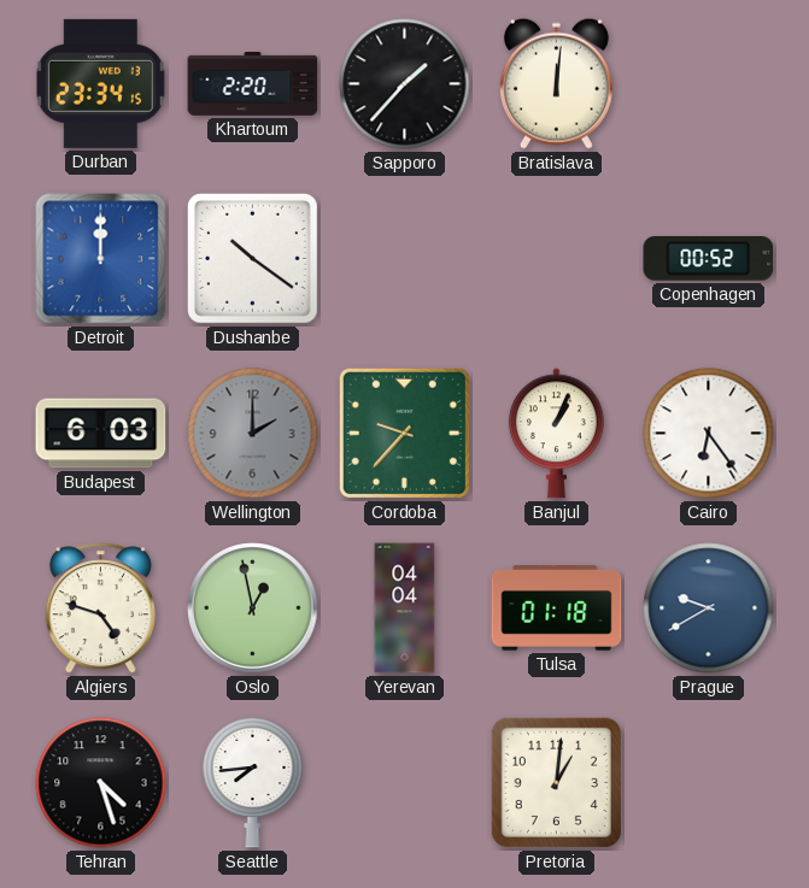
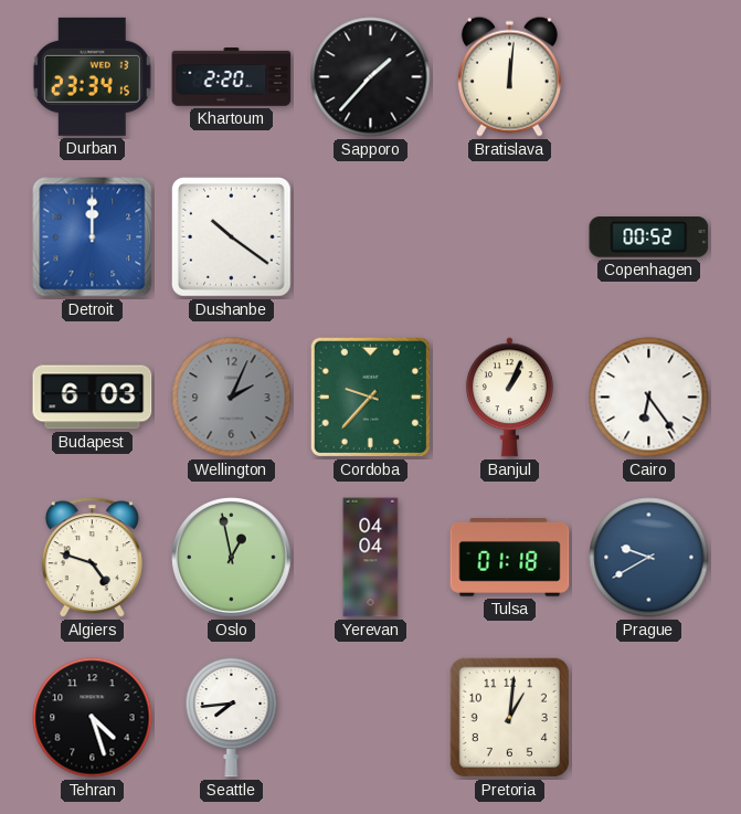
Wellington: 2:00 -> 2:04 (232, 398)
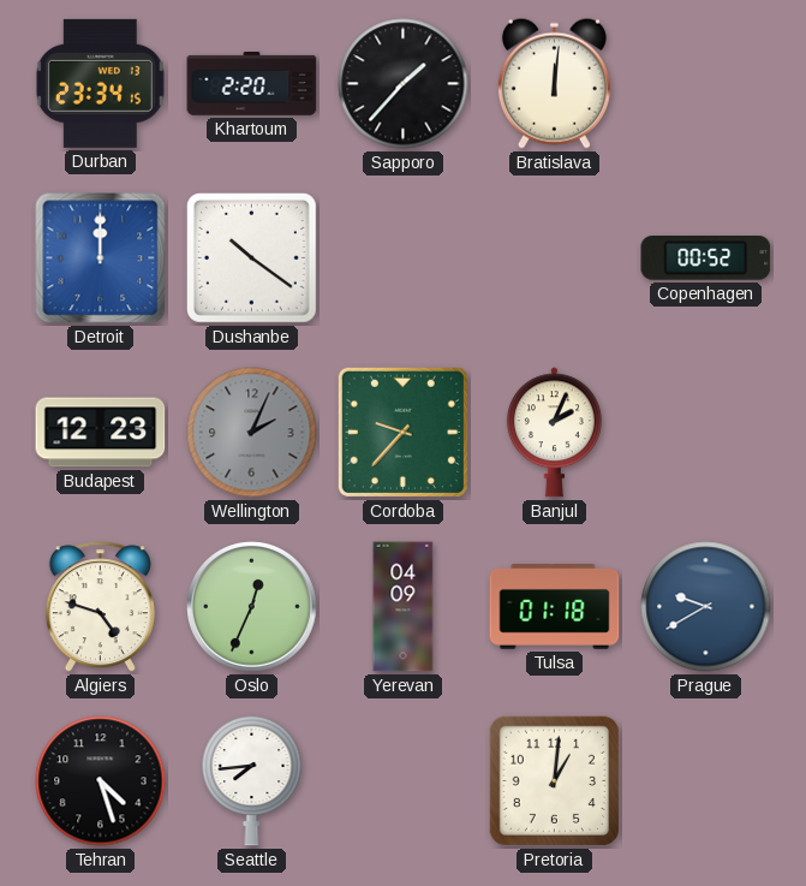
Budapest: 6:03 -> 12:23 (101, 433)
Banjul: 1:04 -> 2:04 (554, 433)
Cairo: 6:24 -> none (649, 398)
Oslo: 12:58 -> 12:34 (252, 607)
Yerevan: 04:04 -> 04:09 (404, 607)
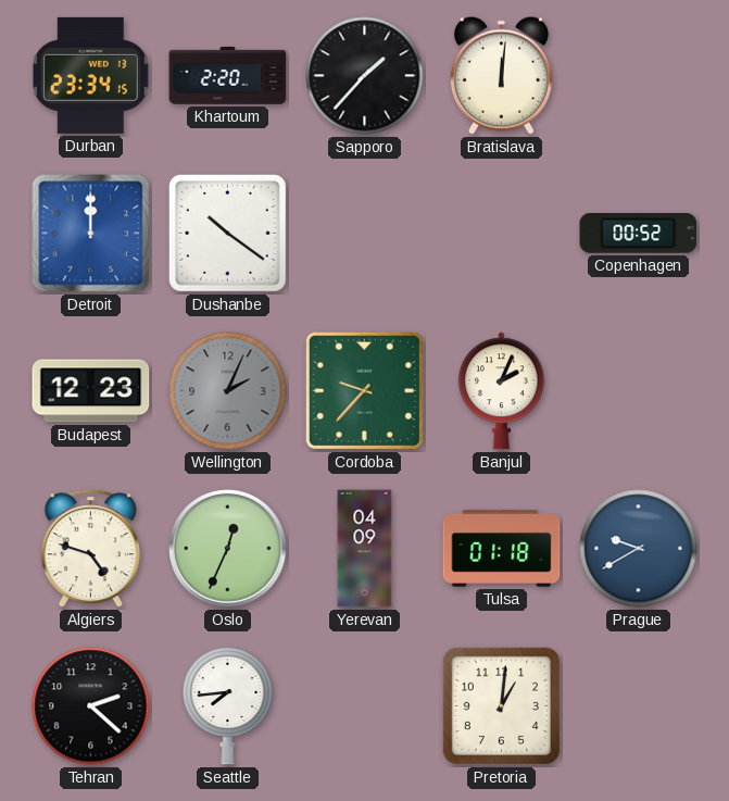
Tehran: 4:27 -> 2:22 (91, 706)
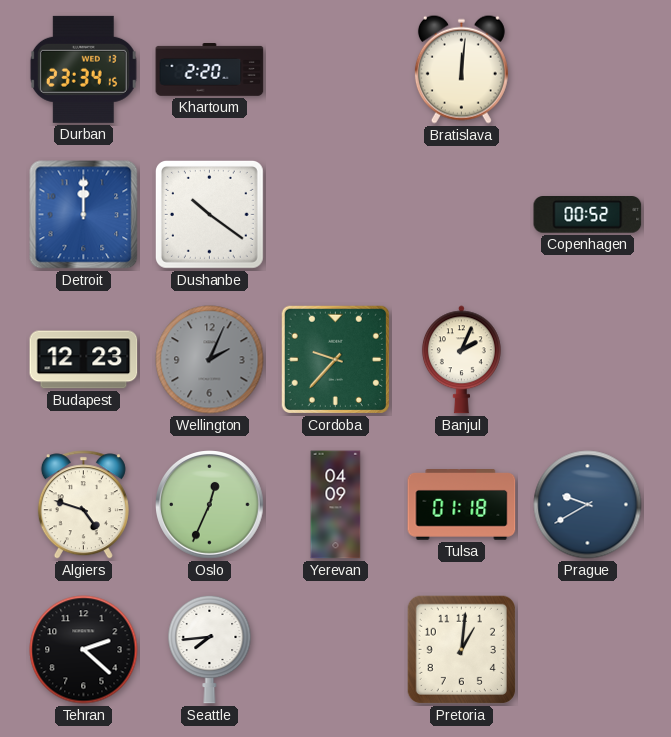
Sapporo: 1:37 -> none (365, 76)
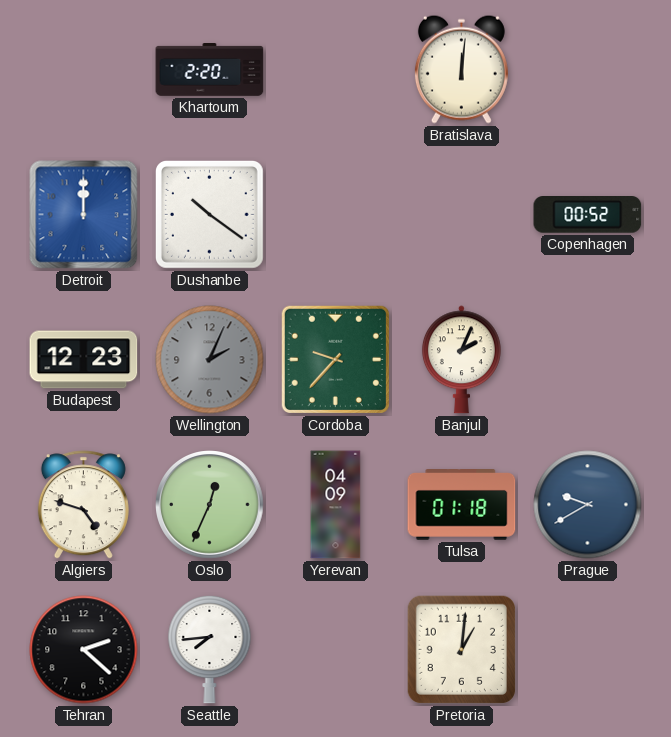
Durban: 23:34 -> none (83, 69)
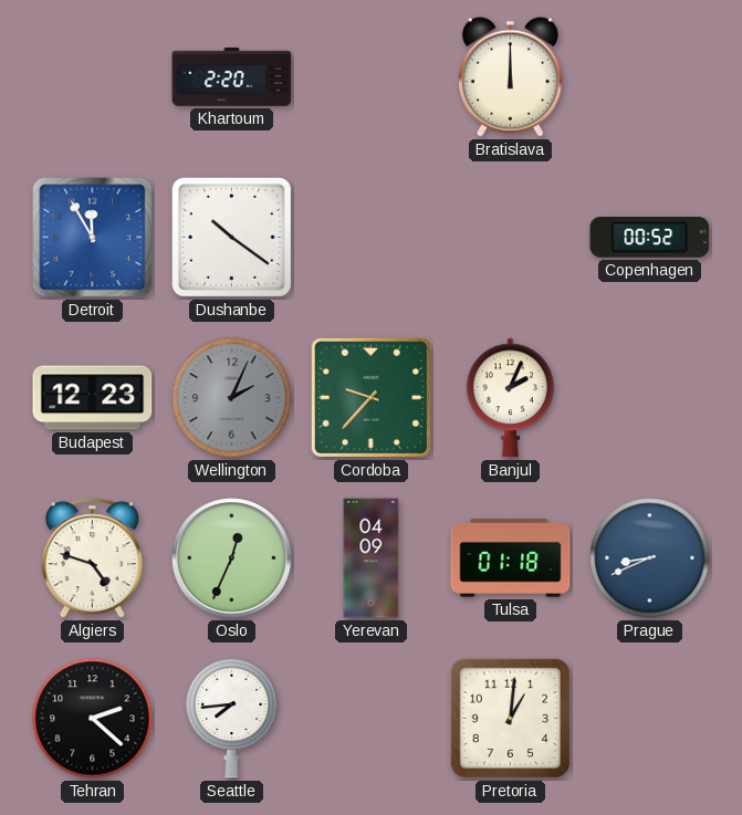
Bratislava: 12:01 -> 12:00 (510, 76)
Detroit: 12:00 -> 11:55 (93, 238)
Prague: 9:40 -> 8:41 (650, 558)
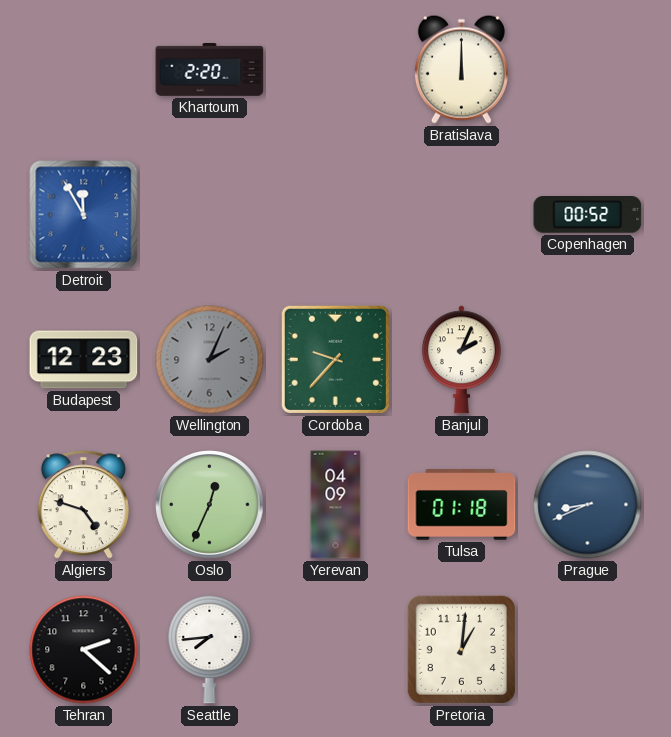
Dushanbe: 10:21 -> none (231, 237)
